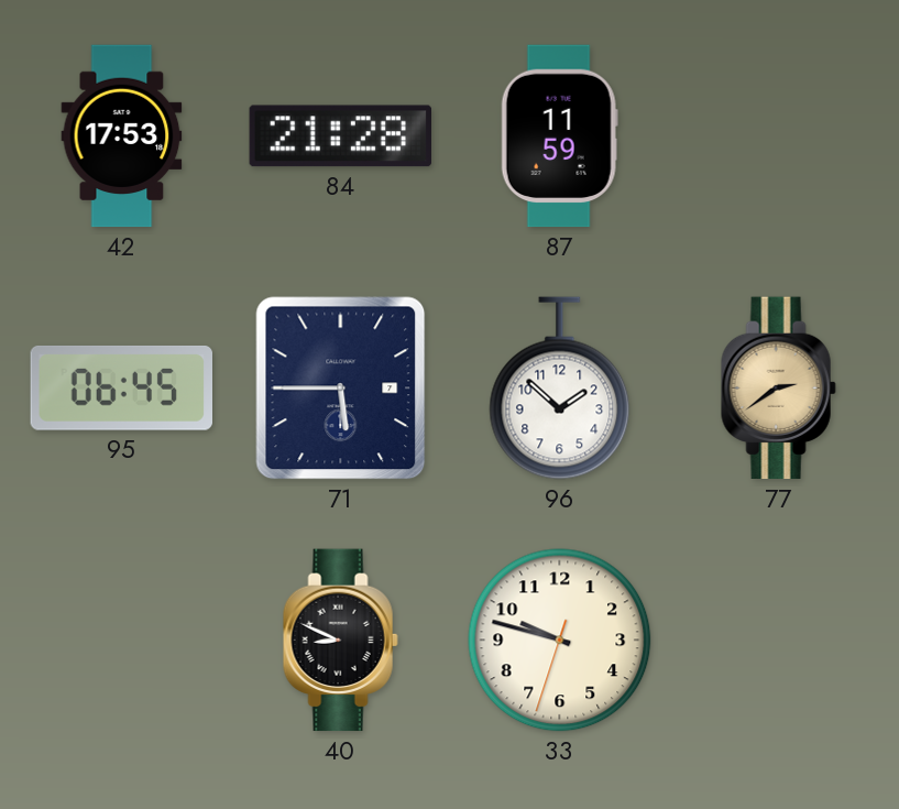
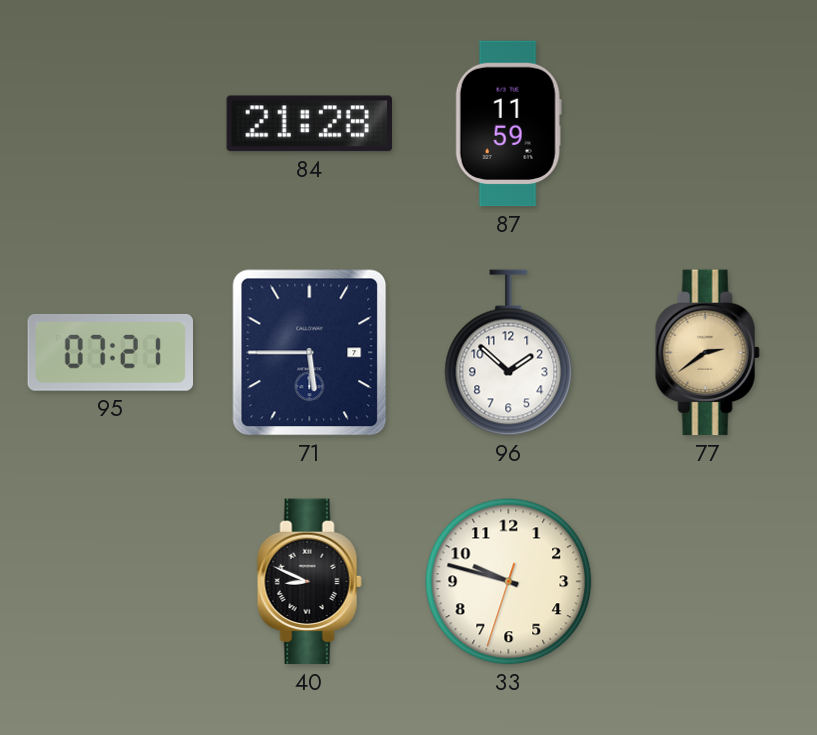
42: 17:53 -> none (122, 136)
95: 06:45 -> 07:21 (110, 352)
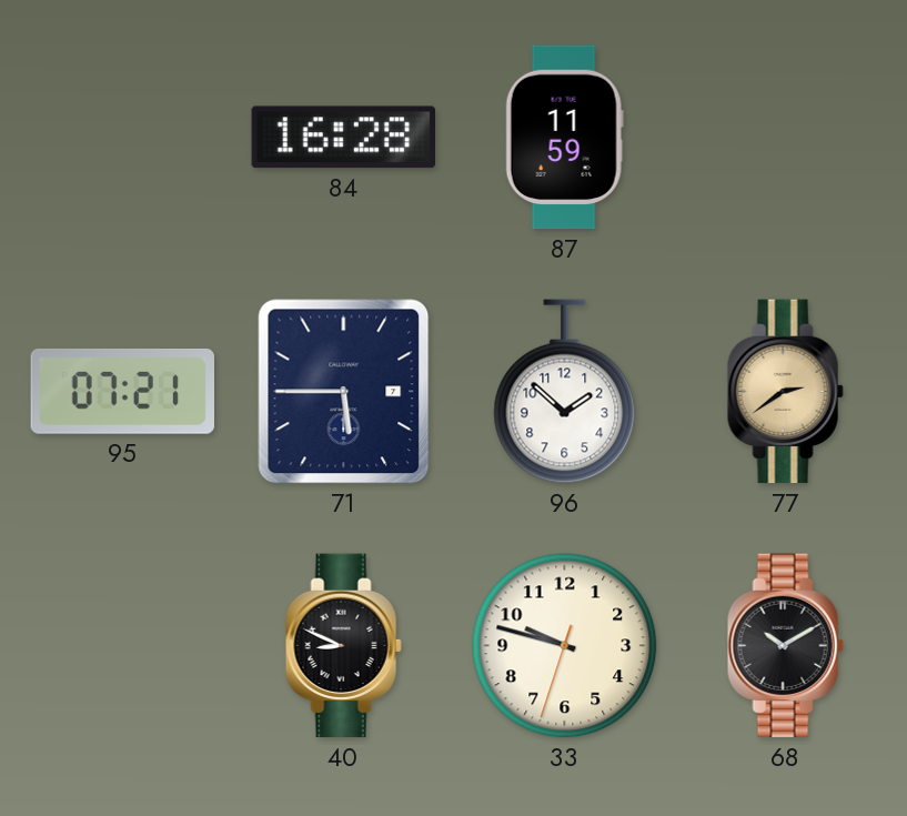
84: 21:28 -> 16:28 (343, 138)
68: none -> 10:10 (785, 646)
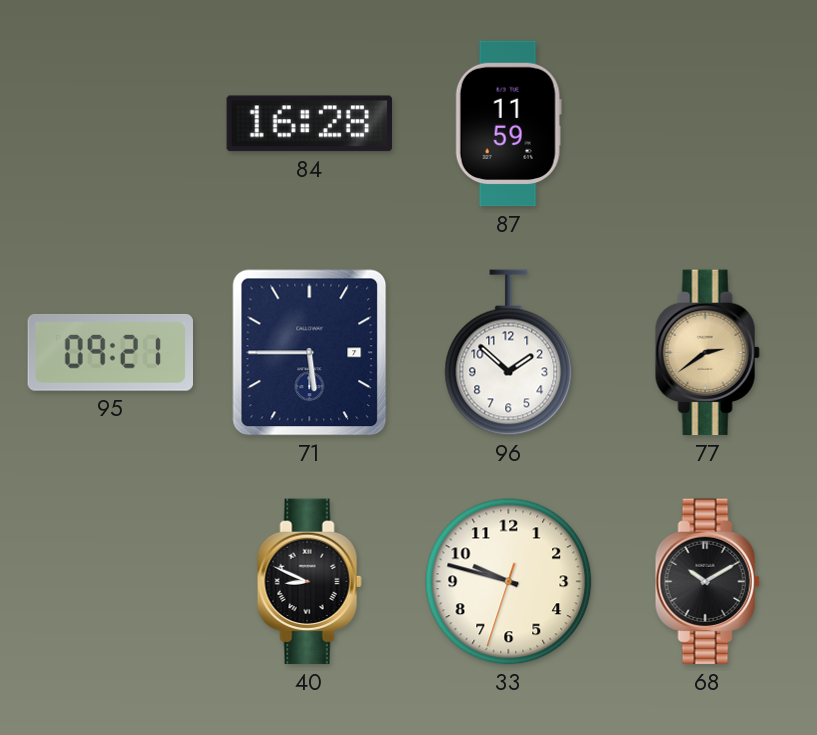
95: 07:21 -> 09:21 (110, 352)
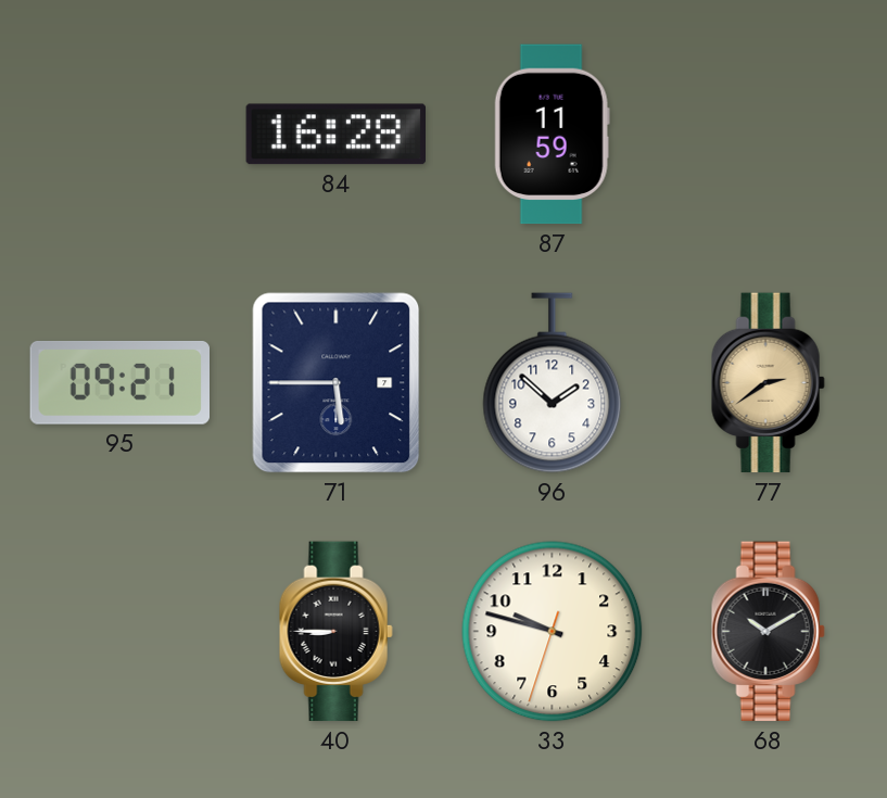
40: 8:49 -> 8:45 (335, 632)
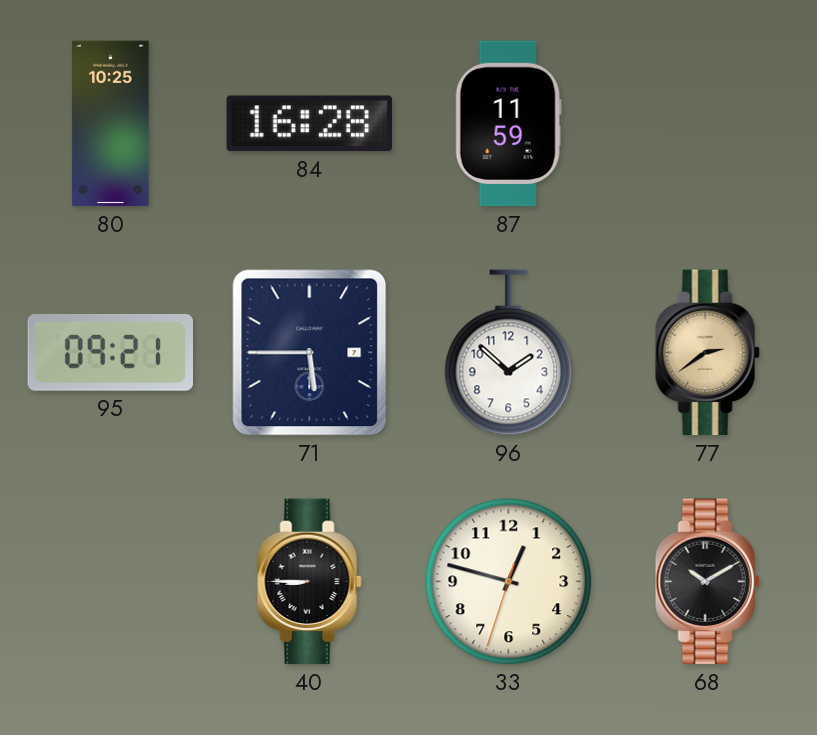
80: none -> 10:25 (111, 124)
33: 9:47 -> 12:47 (509, 582)
